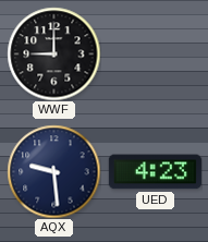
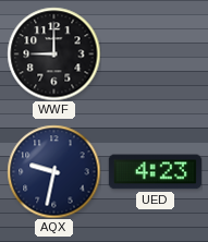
AQX: 9:29 -> 9:32 (53, 171)
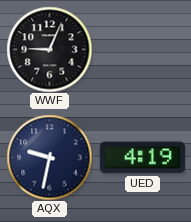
WWF: 9:00 -> 9:04 (49, 49)
UED: 4:23 -> 4:19 (142, 158)
